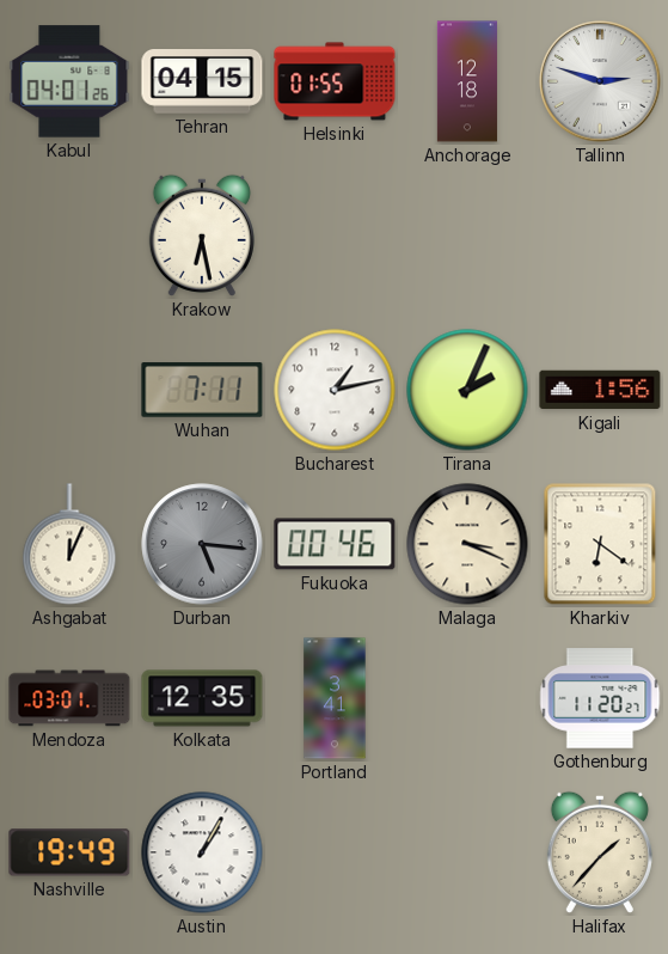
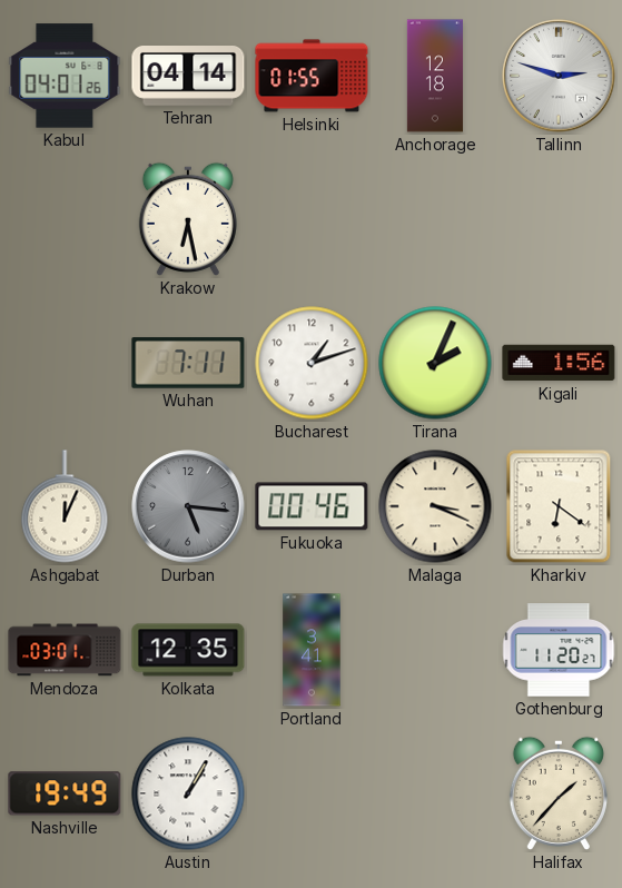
Tehran: 04:15 -> 04:14 (188, 77)
Bucharest: 1:13 -> 1:12 (312, 363)
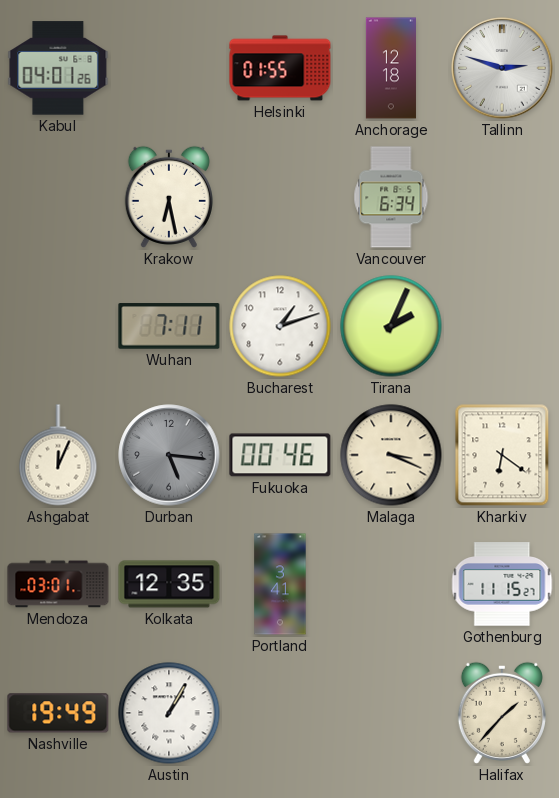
Tehran: 04:14 -> none (188, 77)
Vancouver: none -> 6:34 (391, 197)
Kigali: 1:56 -> none (559, 363)
Gothenburg: 11:20 -> 11:15 (502, 584)
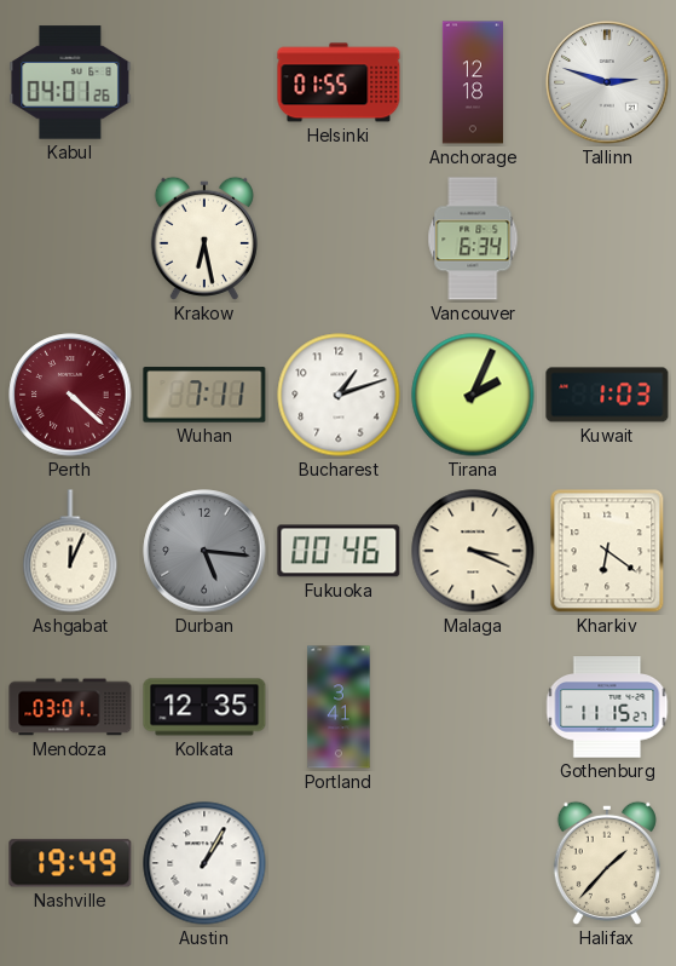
Perth: none -> 4:22 (70, 395)
Kuwait: none -> 1:03 (607, 395)
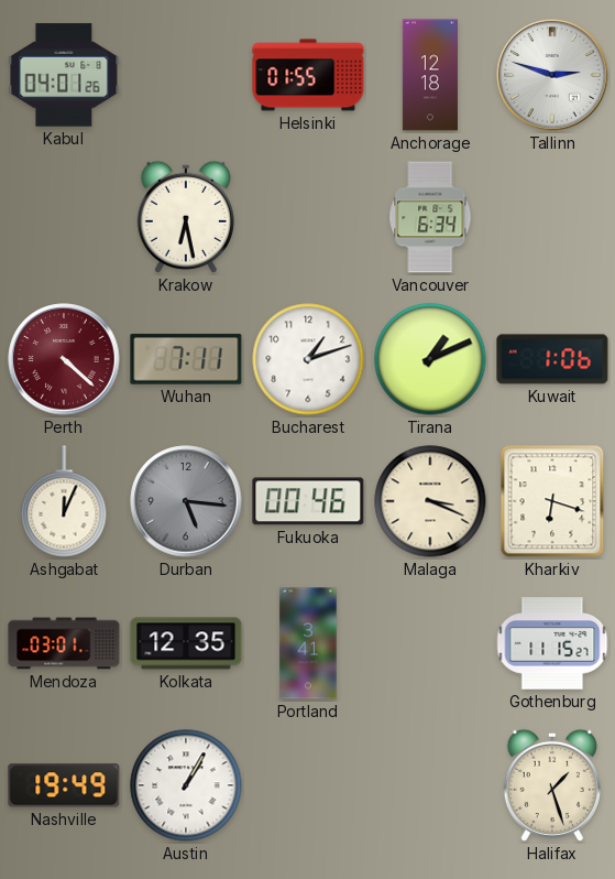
Tirana: 2:04 -> 1:11 (430, 359)
Kuwait: 1:03 -> 1:06 (552, 359)
Kharkiv: 6:21 -> 6:18 (552, 501)
Halifax: 1:37 -> 1:27 (552, 785)
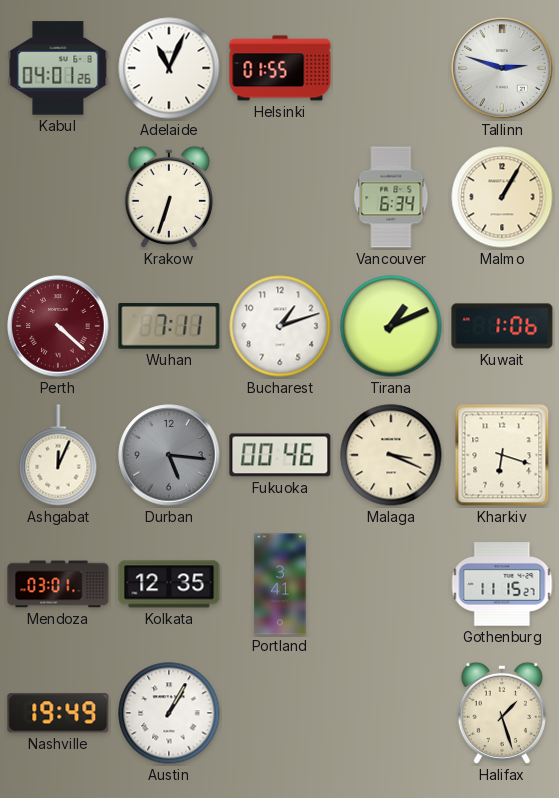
Adelaide: none -> 11:04 (169, 68)
Anchorage: 12:18 -> none (430, 75)
Krakow: 6:28 -> 6:33 (169, 197)
Malmo: none -> 1:05 (502, 197)
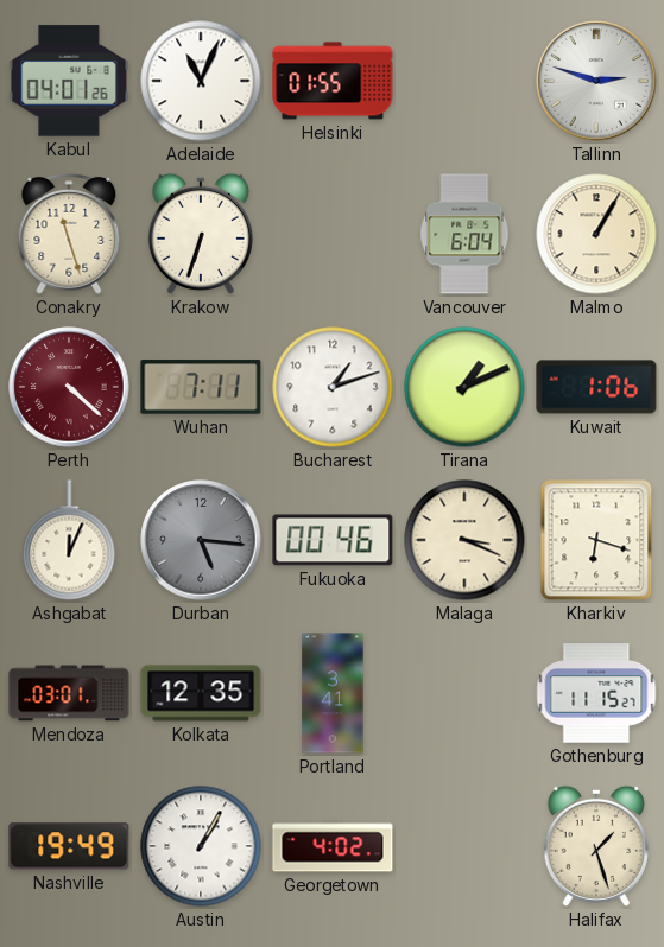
Conakry: none -> 11:27 (69, 235)
Vancouver: 6:34 -> 6:04 (464, 234)
Georgetown: none -> 4:02 (333, 846)
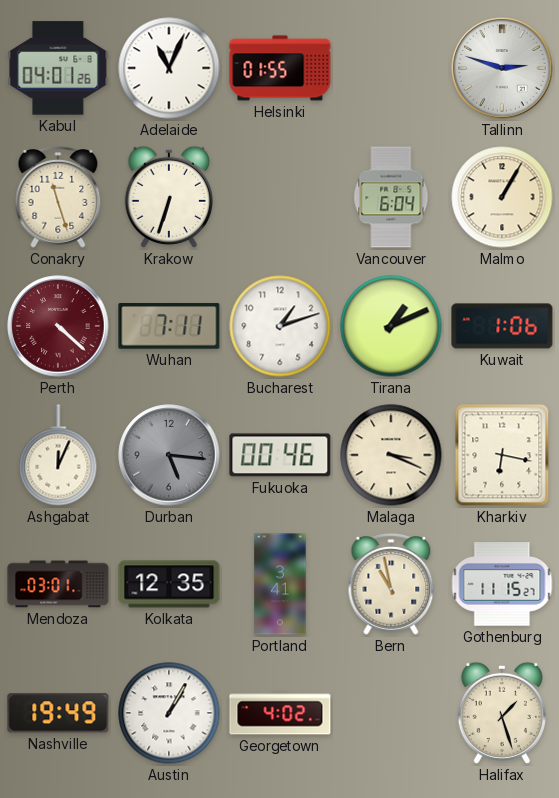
Kharkiv: 6:18 -> 6:17 (502, 455)
Bern: none -> 10:58 (391, 585)
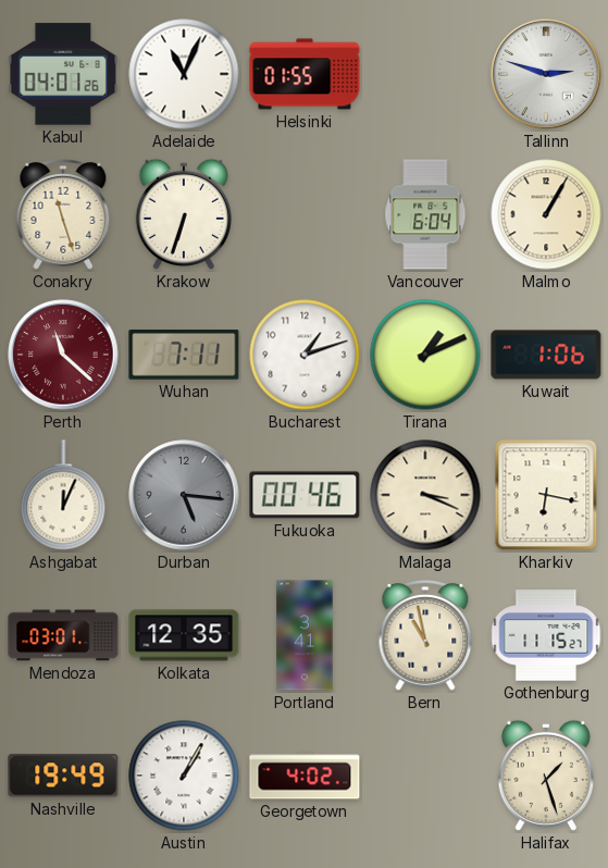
Perth: 4:22 -> 11:22 (63, 355)
